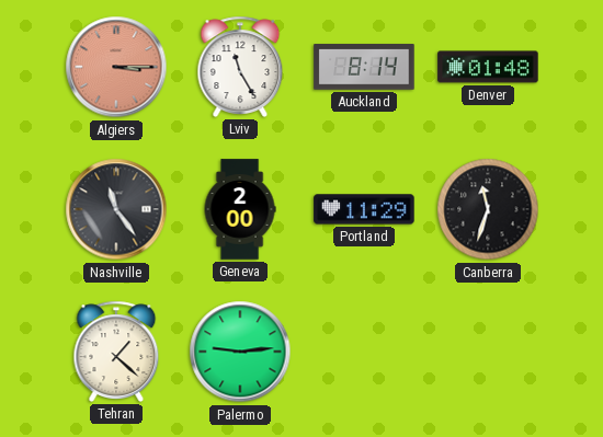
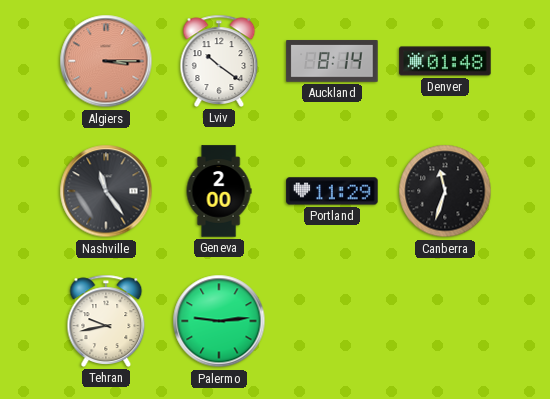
Lviv: 11:25 -> 10:21 (219, 61)
Tehran: 1:22 -> 9:43 (106, 321)
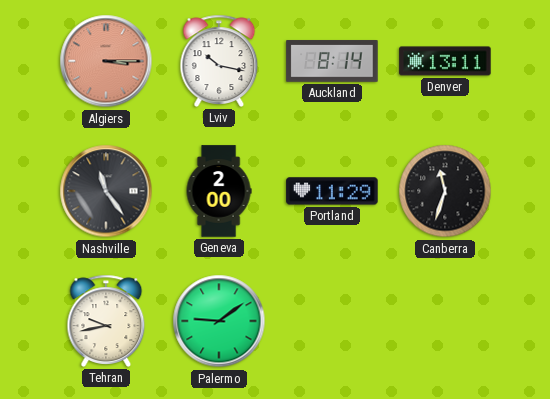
Lviv: 10:21 -> 10:17 (219, 61)
Denver: 01:48 -> 13:11 (445, 61)
Palermo: 9:14 -> 9:09 (219, 321)
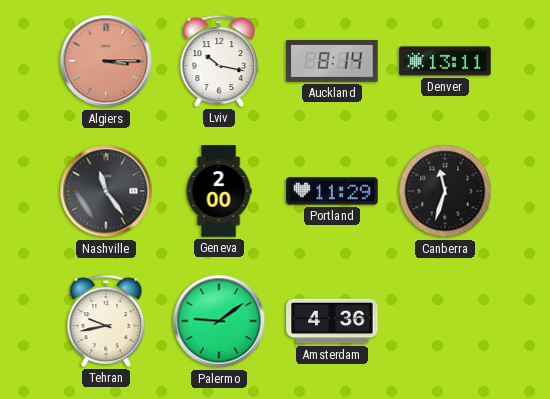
Amsterdam: none -> 4:36 (332, 321)
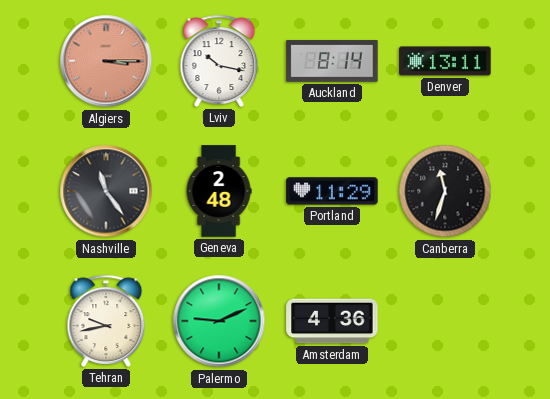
Geneva: 2:00 -> 2:48 (219, 191)
Palermo: 9:09 -> 9:11 (219, 321)
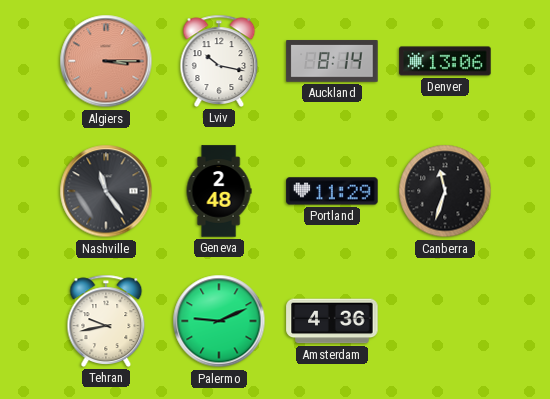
Denver: 13:11 -> 13:06 (445, 61)
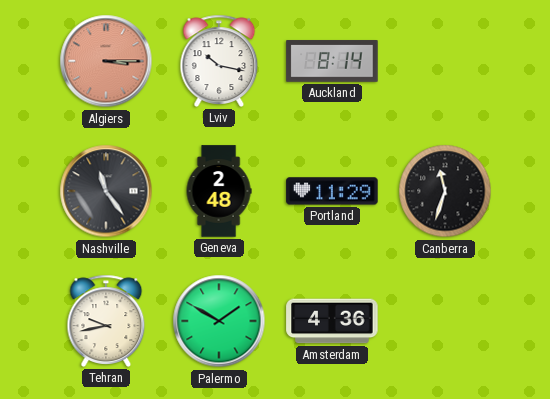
Denver: 13:06 -> none (445, 61)
Palermo: 9:11 -> 1:50 (219, 321)
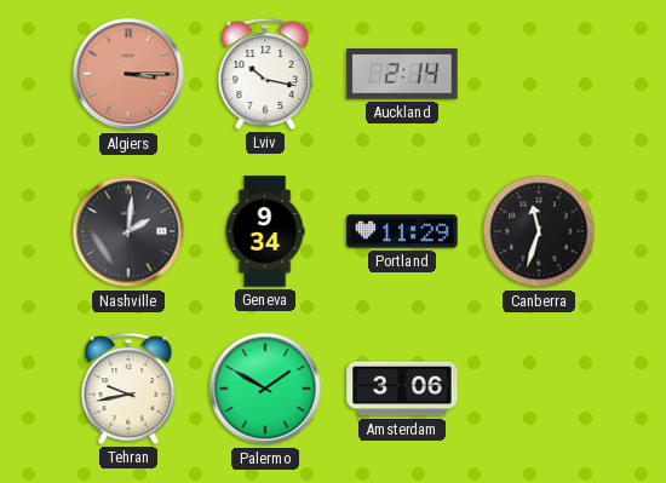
Auckland: 8:14 -> 2:14 (402, 74)
Nashville: 11:24 -> 2:01 (128, 231)
Geneva: 2:48 -> 9:34 (265, 231)
Amsterdam: 4:36 -> 3:06 (402, 389)
